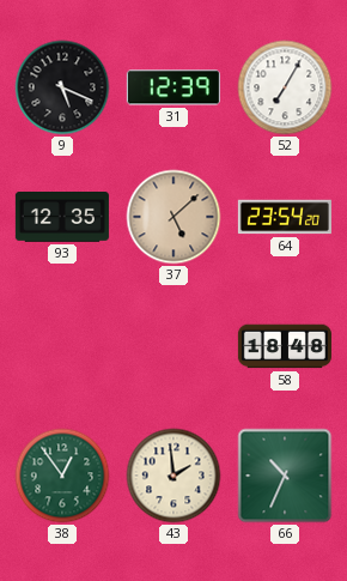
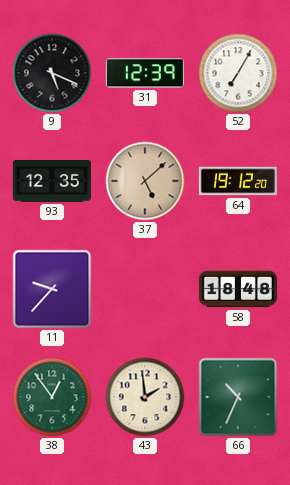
64: 23:54 -> 19:12 (238, 181)
11: none -> 9:37 (52, 289)
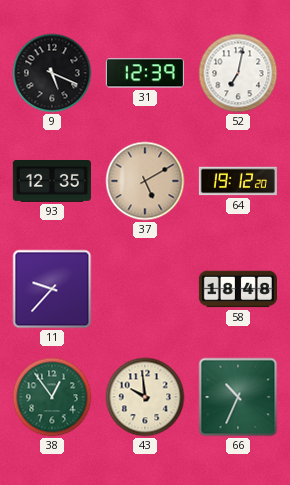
52: 7:05 -> 7:02 (238, 73)
37: 5:08 -> 5:10 (145, 181)
43: 1:59 -> 9:59 (145, 397)
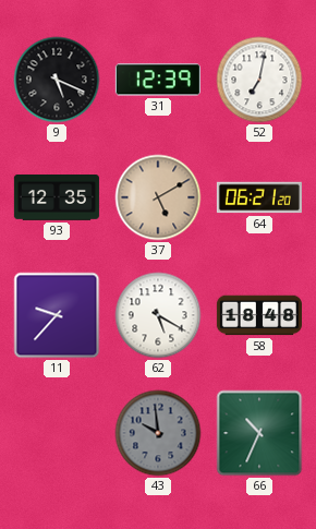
64: 19:12 -> 06:21 (259, 197)
62: none -> 5:20 (158, 315)
38: 12:54 -> none (52, 397)
43 dial: cream -> grey (158, 433)
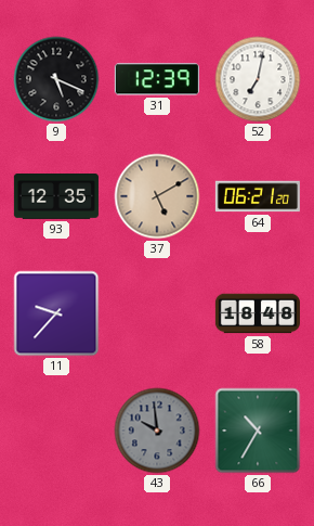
62: 5:20 -> none (158, 315)
66: 10:34 -> 10:35 (258, 431)
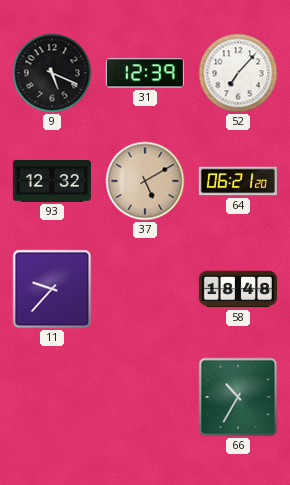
52: 7:02 -> 7:07 (238, 73)
93: 12:35 -> 12:32 (52, 182)
43: 9:59 -> none (157, 431)
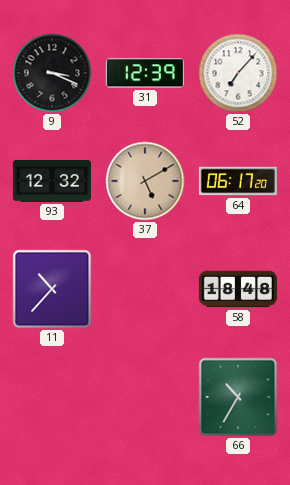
9: 5:19 -> 3:19 (52, 73)
64: 06:21 -> 06:17 (238, 181)
11: 9:37 -> 10:37 (52, 289)
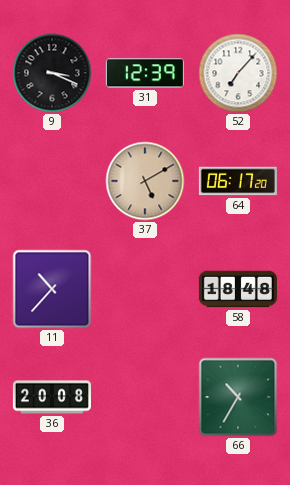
93: 12:32 -> none (52, 182)
36: none -> 20:08 (52, 397)
